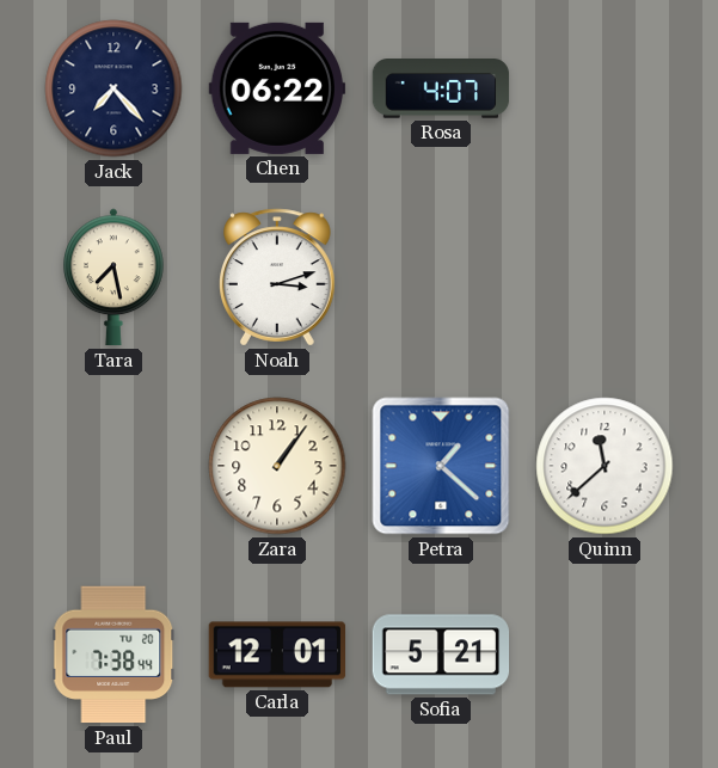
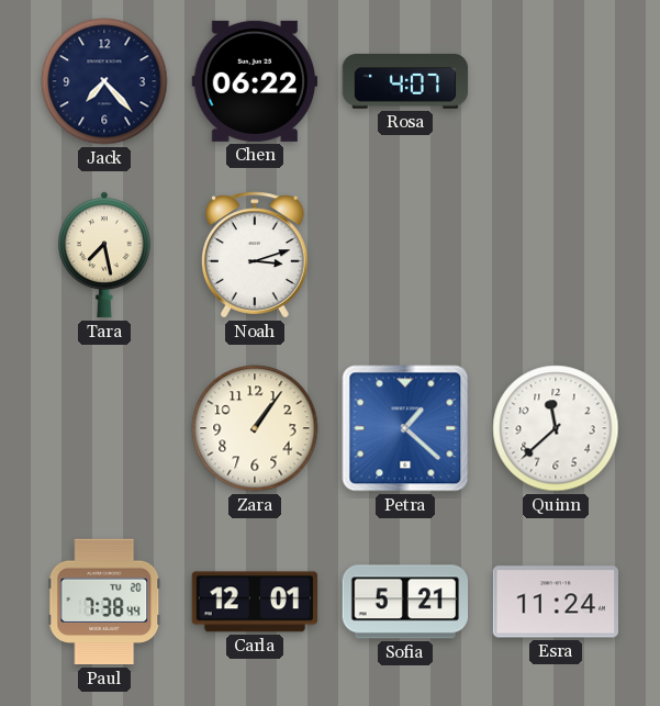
Esra: none -> 11:24 (555, 602)
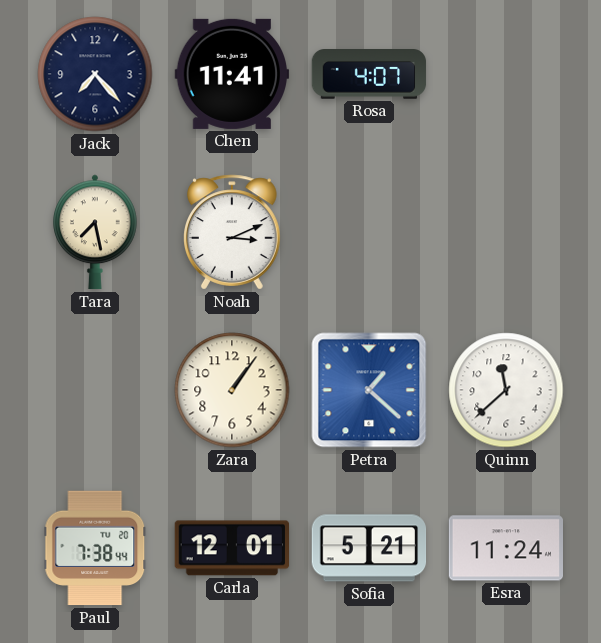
Chen: 06:22 -> 11:41 (232, 74)
Noah: 3:12 -> 3:11 (233, 232)
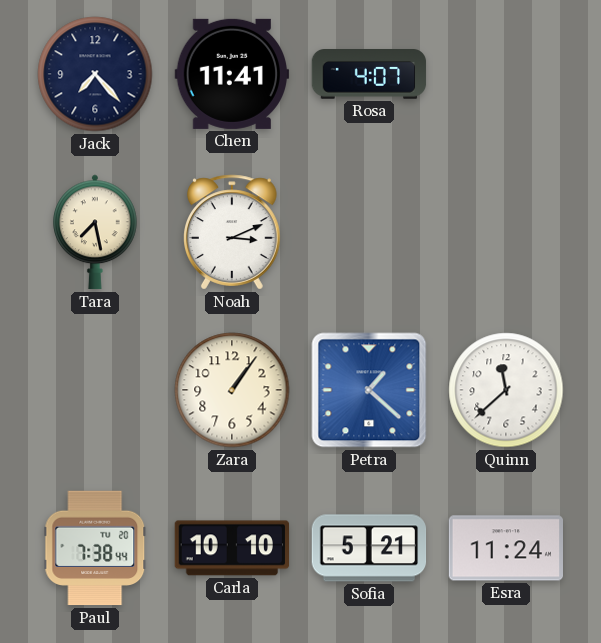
Carla: 12:01 -> 10:10 (232, 548)
